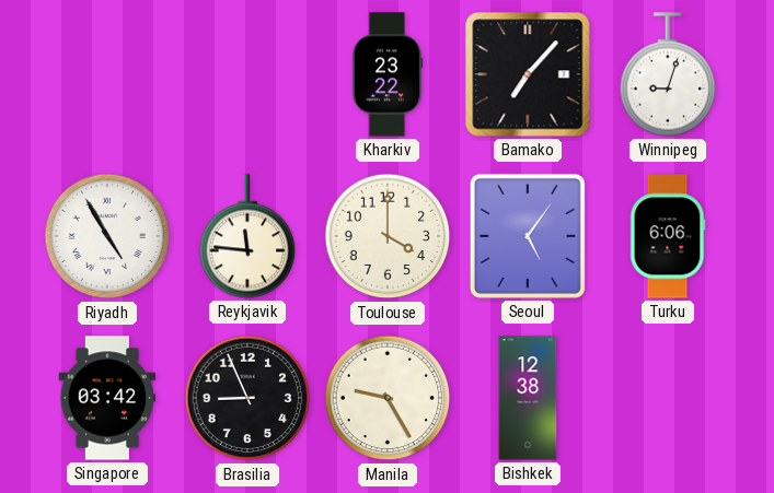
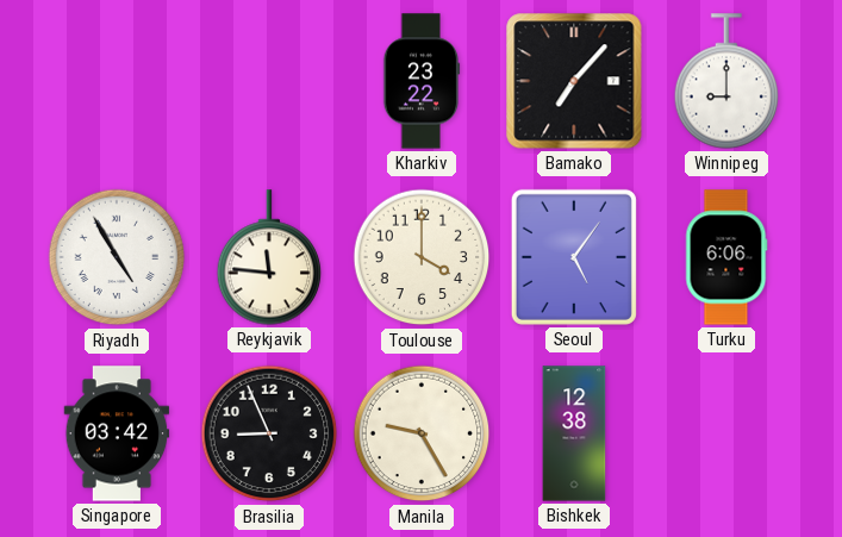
Winnipeg: 9:03 -> 9:00 (726, 81)
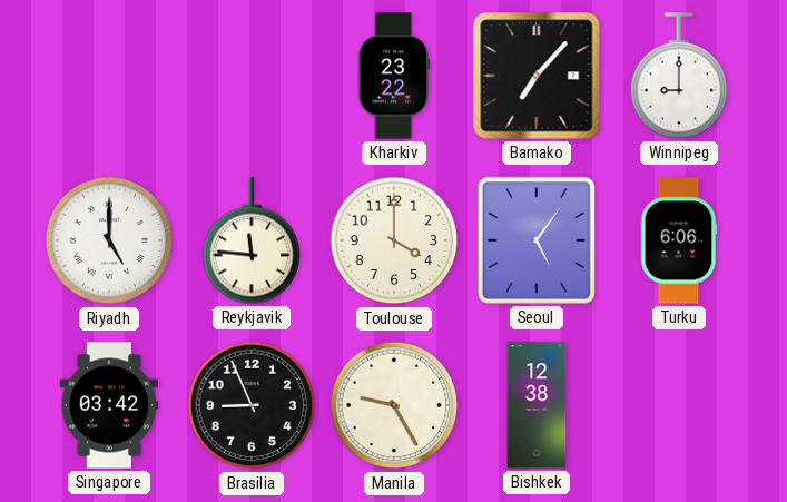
Riyadh: 4:55 -> 5:00 (109, 240)
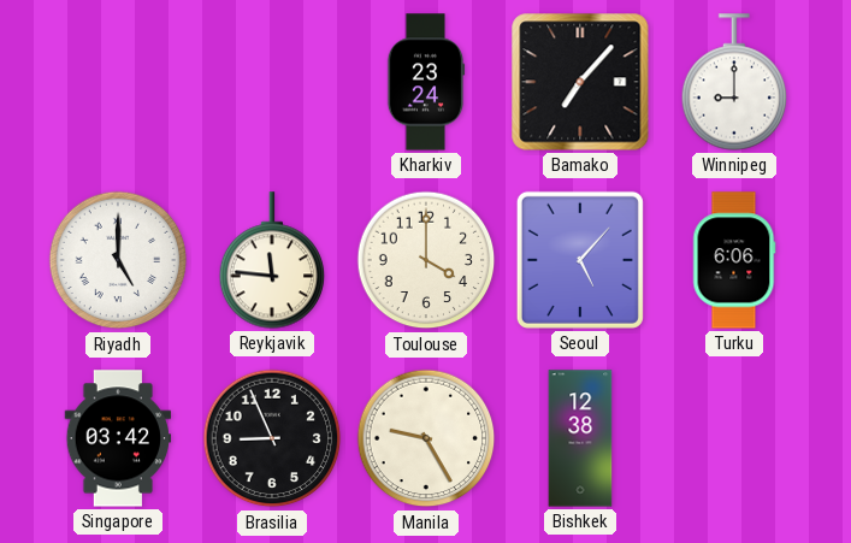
Kharkiv: 23:22 -> 23:24 (426, 82)
Seoul: 5:06 -> 5:07 (580, 260)
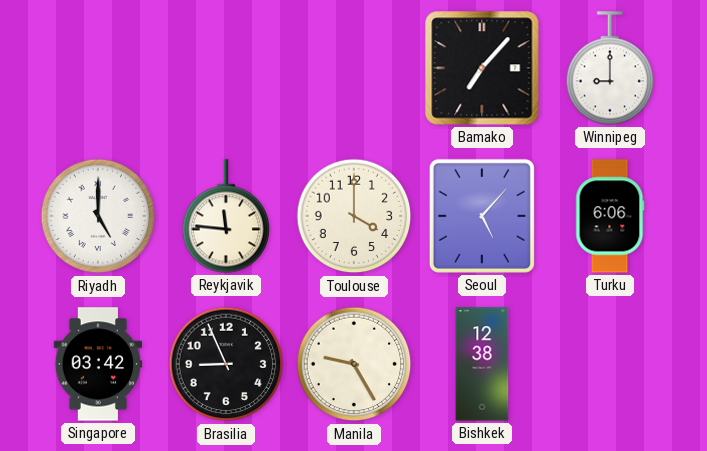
Kharkiv: 23:24 -> none (426, 82)
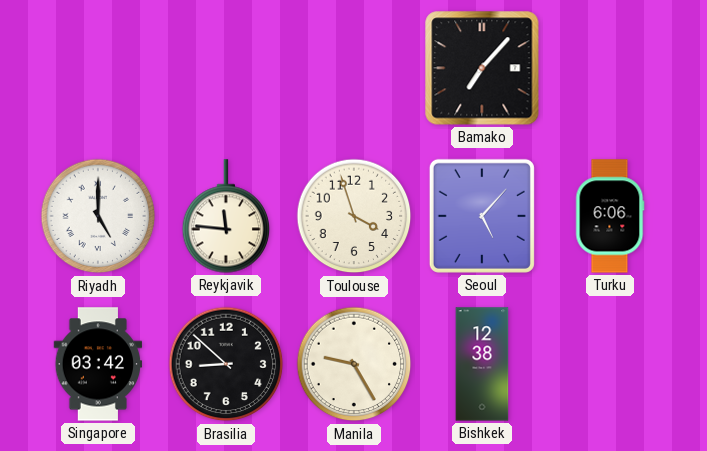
Winnipeg: 9:00 -> none (610, 68)
Toulouse: 4:00 -> 3:57 (354, 216)
Brasilia: 8:56 -> 8:52 (226, 364)
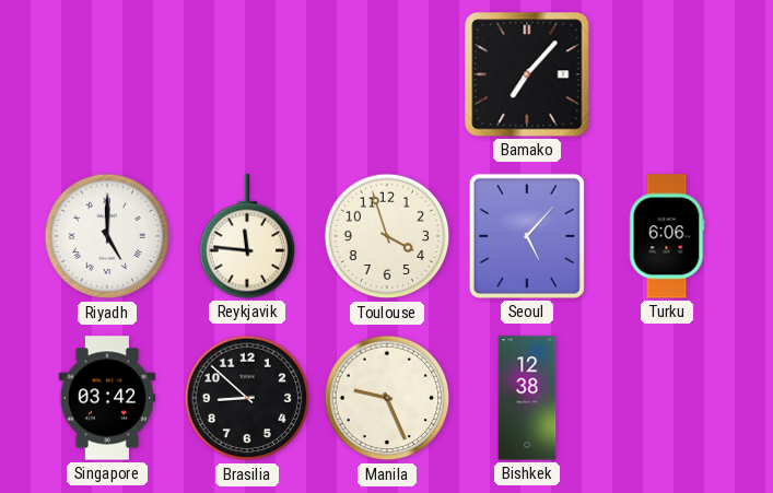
Manila: 9:25 -> 9:26 (387, 398)
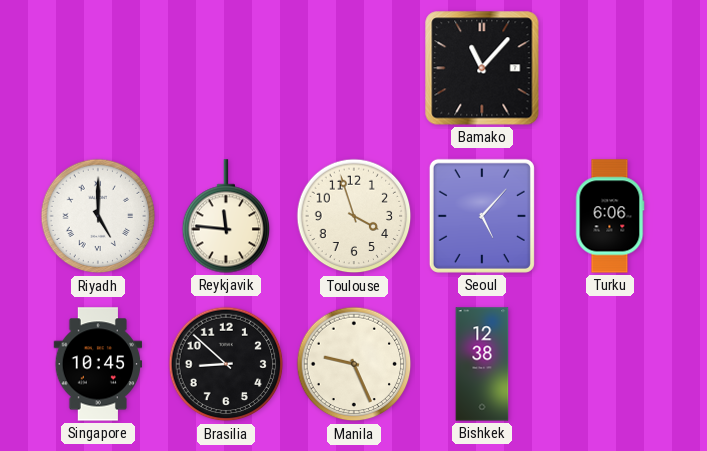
Bamako: 7:07 -> 11:07 (482, 68)
Singapore: 03:42 -> 10:45 (98, 364)
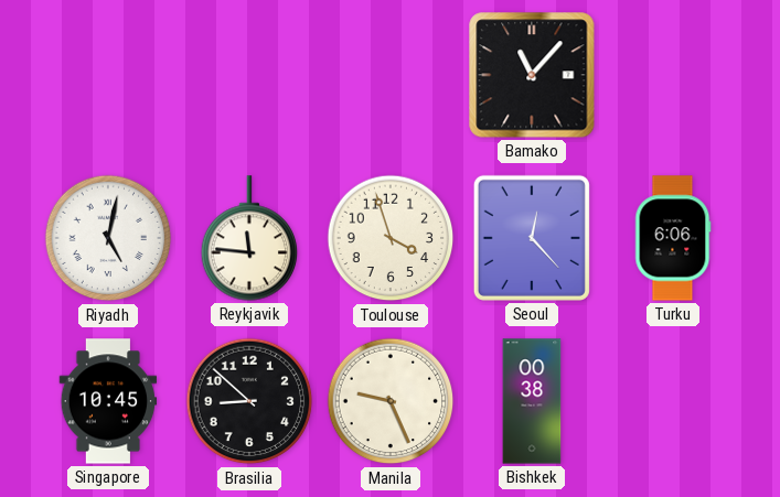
Riyadh: 5:00 -> 5:02 (108, 238)
Seoul: 5:07 -> 12:23 (532, 238)
Bishkek: 12:38 -> 00:38 (532, 401)
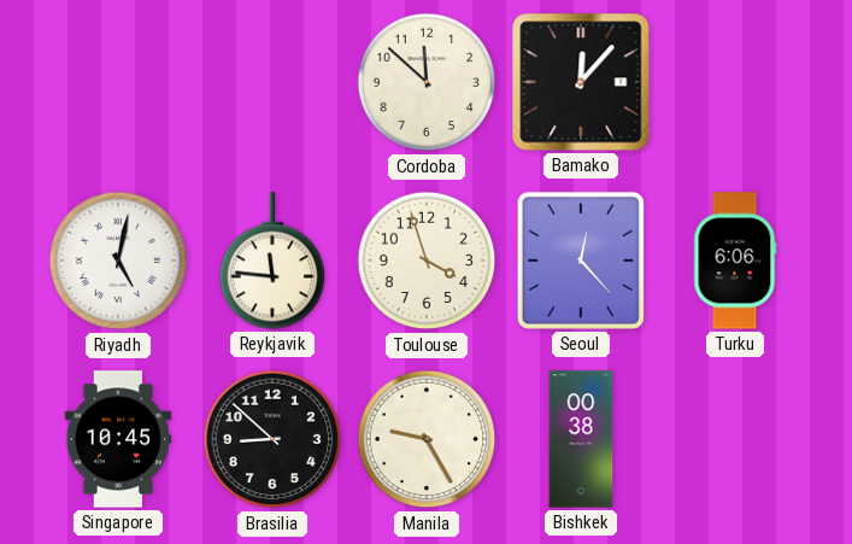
Cordoba: none -> 11:52 (427, 82)
Bamako: 11:07 -> 12:07 (581, 82)
Manila: 9:26 -> 9:25 (427, 439)
